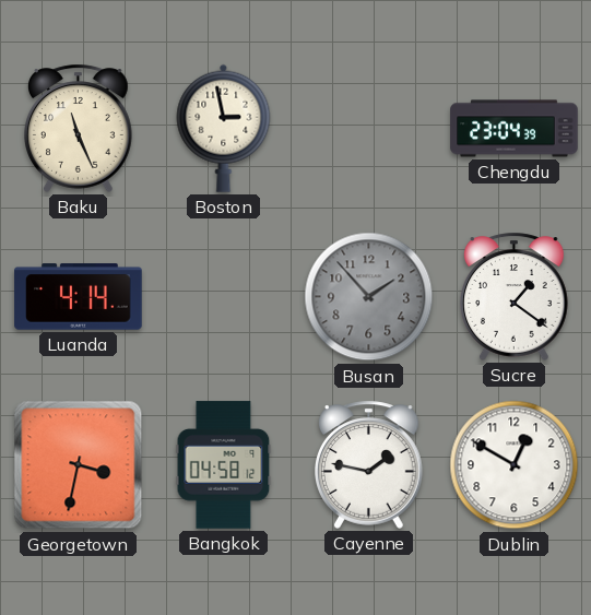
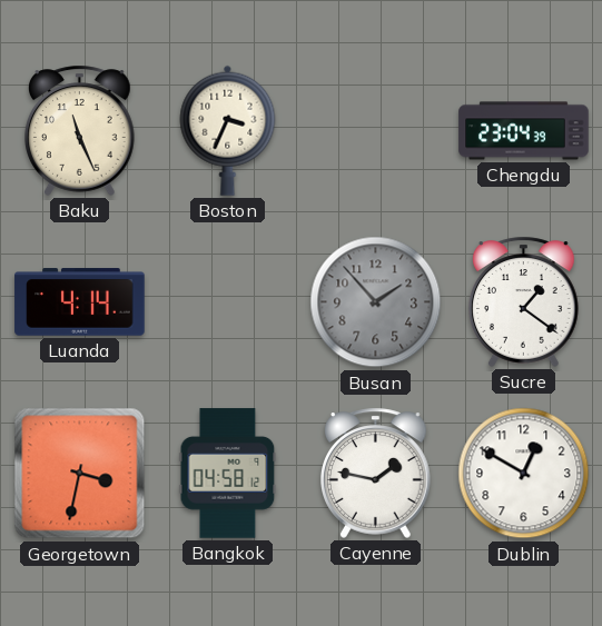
Boston: 2:58 -> 3:34 (228, 130)
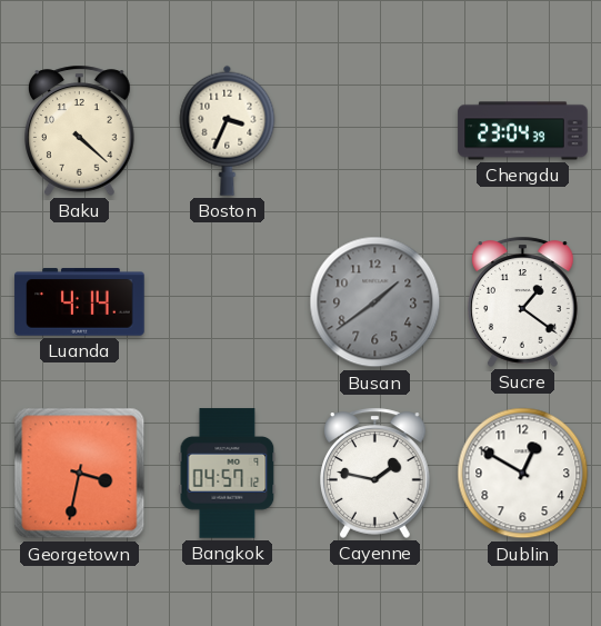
Baku: 11:26 -> 4:22 (80, 130)
Busan: 1:53 -> 1:39 (375, 302)
Bangkok: 04:58 -> 04:57 (228, 474)
